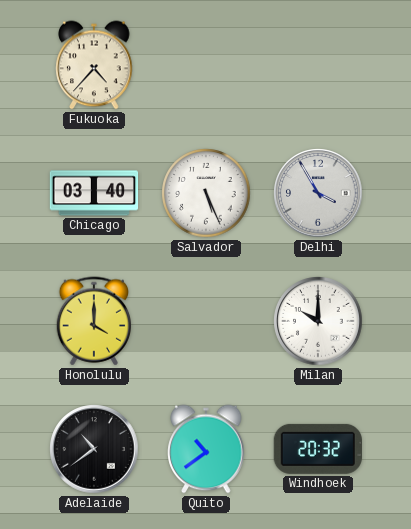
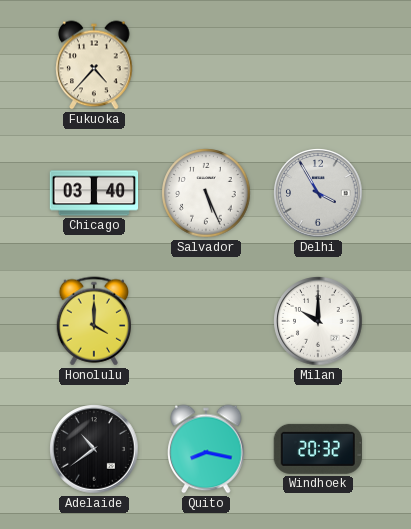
Quito: 10:39 -> 8:17 (206, 449)
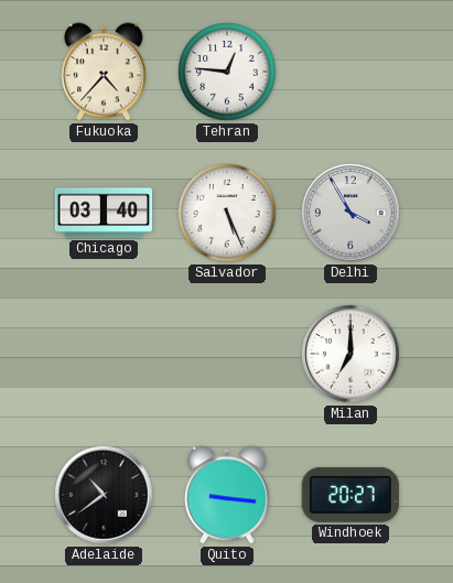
Tehran: none -> 12:46 (227, 72)
Honolulu: 4:00 -> none (93, 321)
Milan: 10:00 -> 7:00 (350, 354)
Quito: 8:17 -> 9:16 (227, 495)
Windhoek: 20:32 -> 20:27 (350, 495)
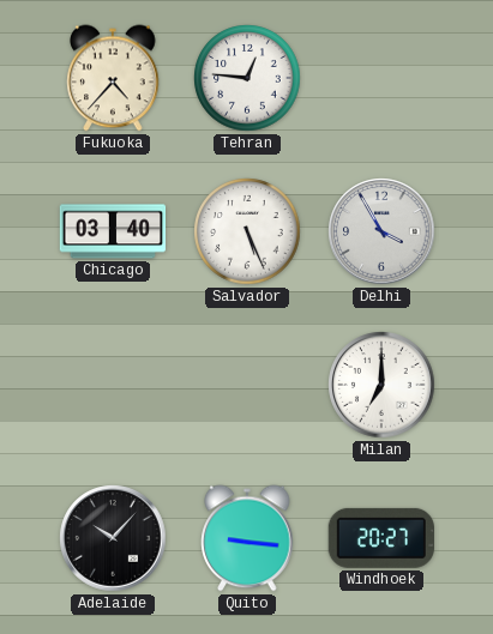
Adelaide: 10:39 -> 10:07 (113, 538)
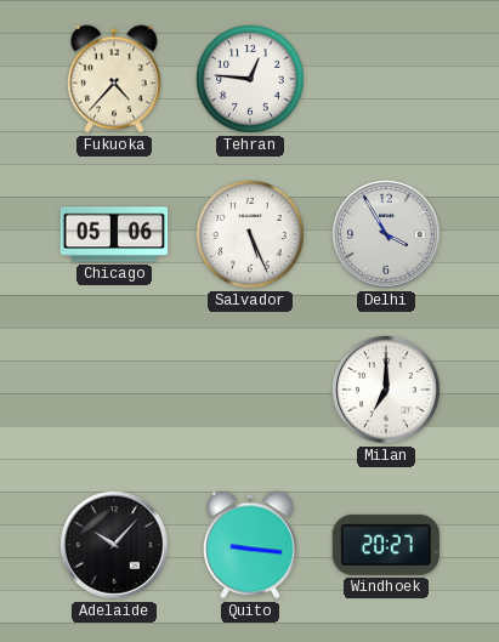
Chicago: 03:40 -> 05:06 (114, 234)
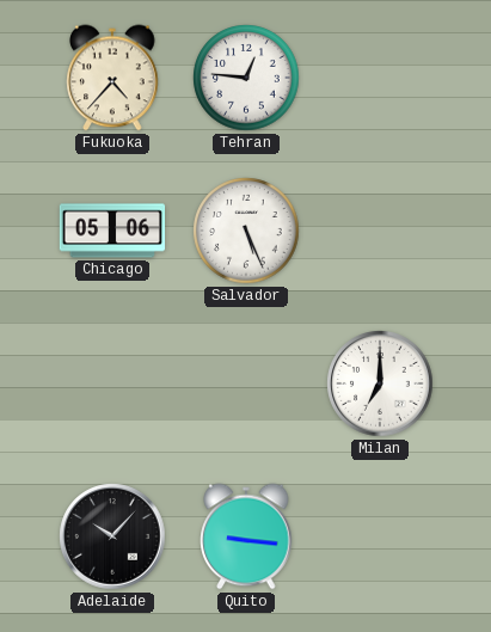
Delhi: 3:55 -> none (386, 234)
Windhoek: 20:27 -> none (386, 545)
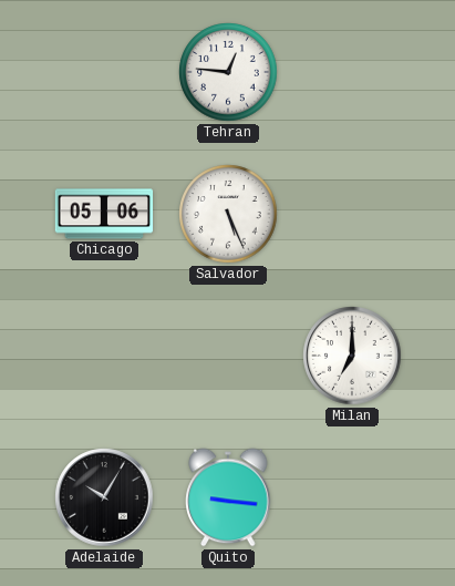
Fukuoka: 4:37 -> none (112, 78)
Adelaide: 10:07 -> 10:05 (104, 497)
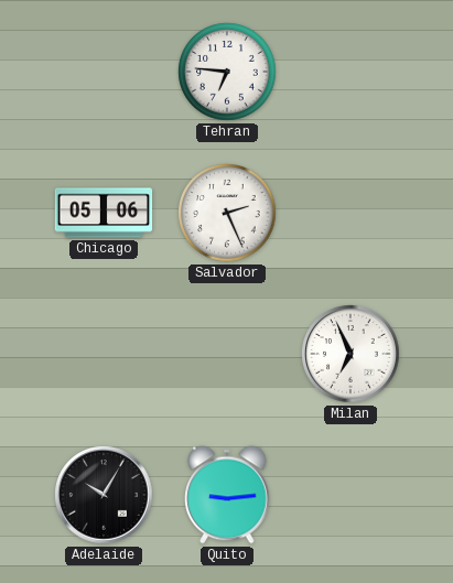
Tehran: 12:46 -> 6:46 (227, 72)
Salvador: 5:26 -> 2:26 (227, 213)
Milan: 7:00 -> 6:56 (350, 354)
Quito: 9:16 -> 9:14 (227, 495)
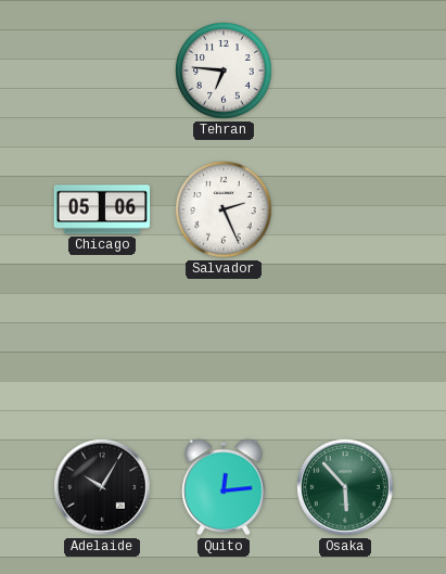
Milan: 6:56 -> none (350, 354)
Quito: 9:14 -> 12:14 (224, 487)
Osaka: none -> 5:53 (345, 487)
